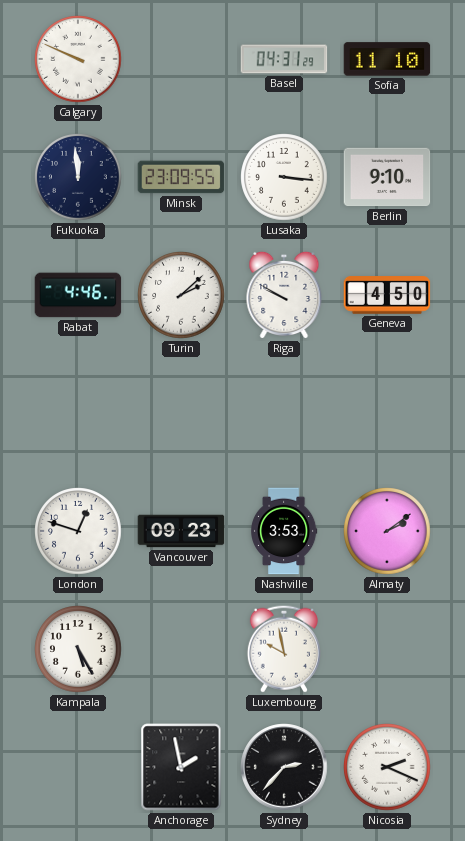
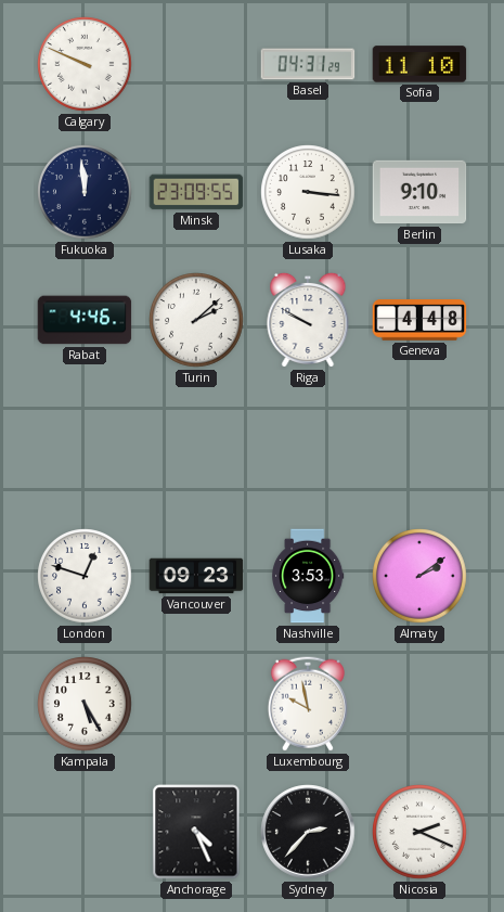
Geneva: 4:50 -> 4:48 (419, 320)
Anchorage: 1:58 -> 4:26 (196, 832)
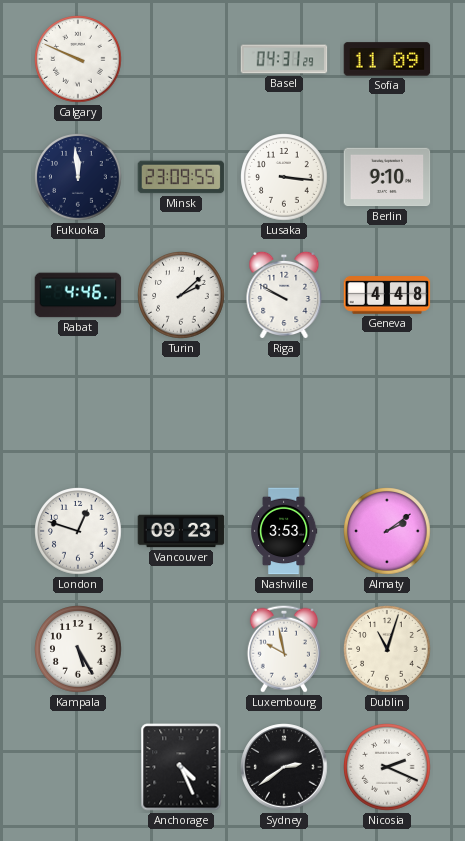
Sofia: 11:10 -> 11:09 (387, 59)
Dublin: none -> 11:03 (387, 649)
Sydney: 2:37 -> 2:39 (284, 767)
